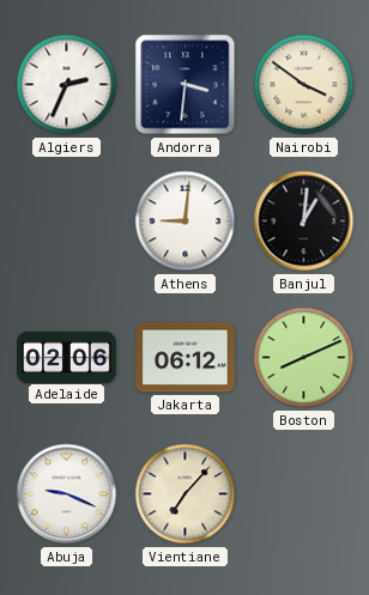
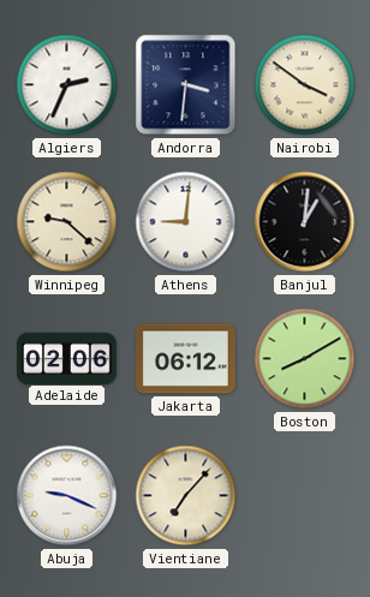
Winnipeg: none -> 9:22 (67, 222)
Boston: 8:11 -> 8:10 (305, 359)
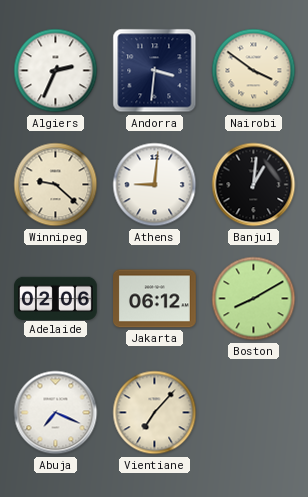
Abuja: 9:19 -> 7:19 (56, 413)
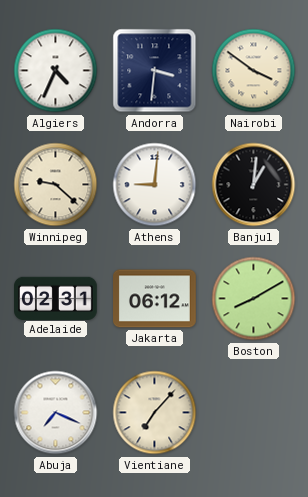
Algiers: 2:34 -> 4:34 (56, 71)
Adelaide: 02:06 -> 02:31 (56, 298)
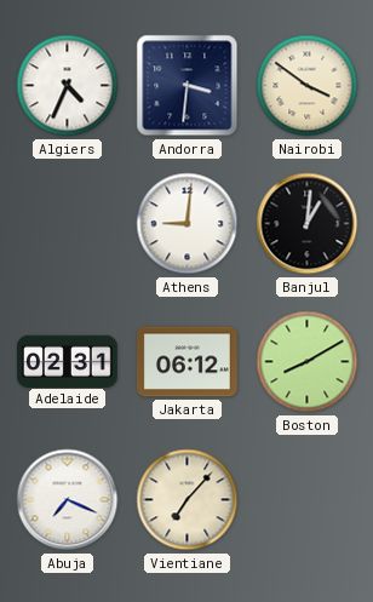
Winnipeg: 9:22 -> none (56, 185)
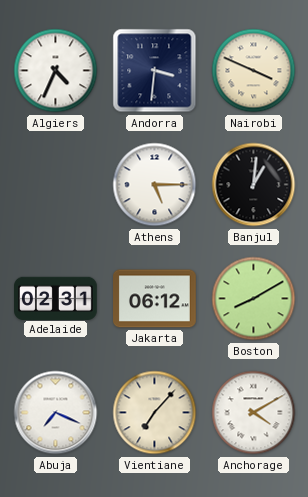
Nairobi: 3:51 -> 3:49 (254, 71)
Athens: 9:01 -> 5:15 (155, 185)
Anchorage: none -> 4:10 (254, 413)
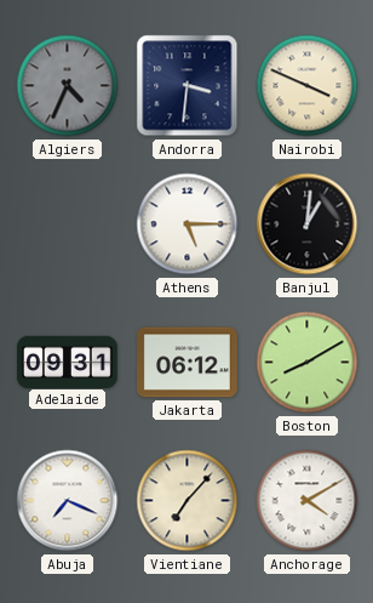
Algiers dial: white -> grey (68, 86)
Adelaide: 02:31 -> 09:31 (68, 362)
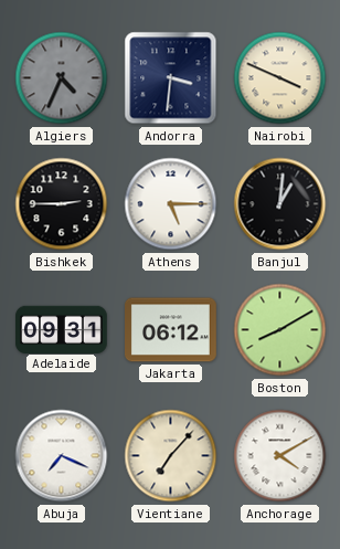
Bishkek: none -> 2:45 (62, 204)
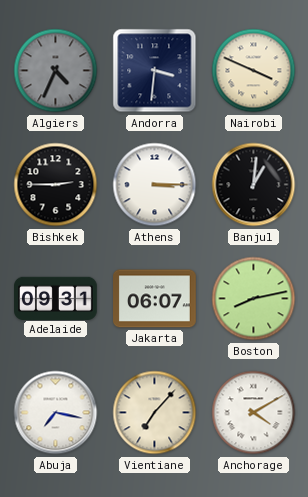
Athens: 5:15 -> 3:15 (155, 185)
Jakarta: 06:12 -> 06:07 (155, 299)
Boston: 8:10 -> 8:13 (254, 299)
Abuja: 7:19 -> 7:17 (56, 413)
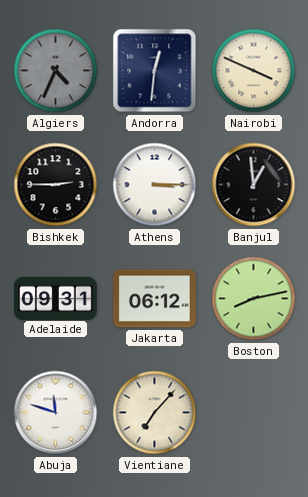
Andorra: 3:31 -> 12:31 (155, 71)
Banjul: 1:01 -> 12:59 (254, 185)
Jakarta: 06:07 -> 06:12 (155, 299)
Abuja: 7:17 -> 11:48 (56, 413)
Anchorage: 4:10 -> none (254, 413)
